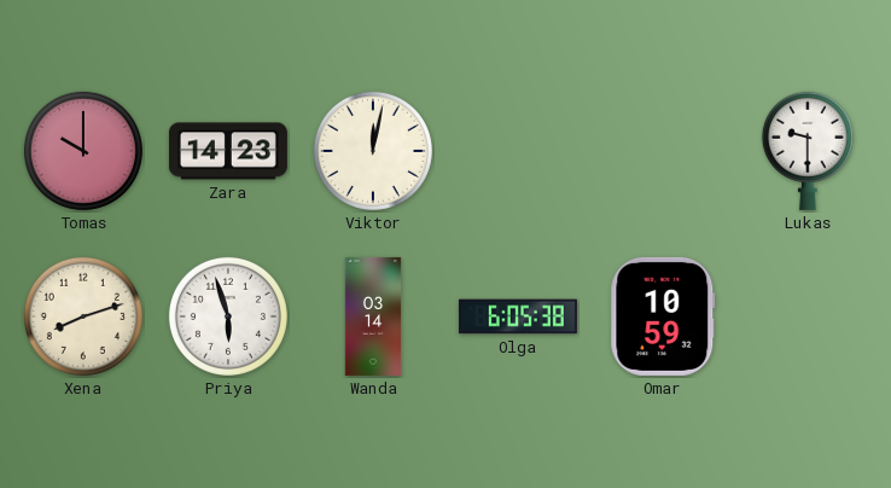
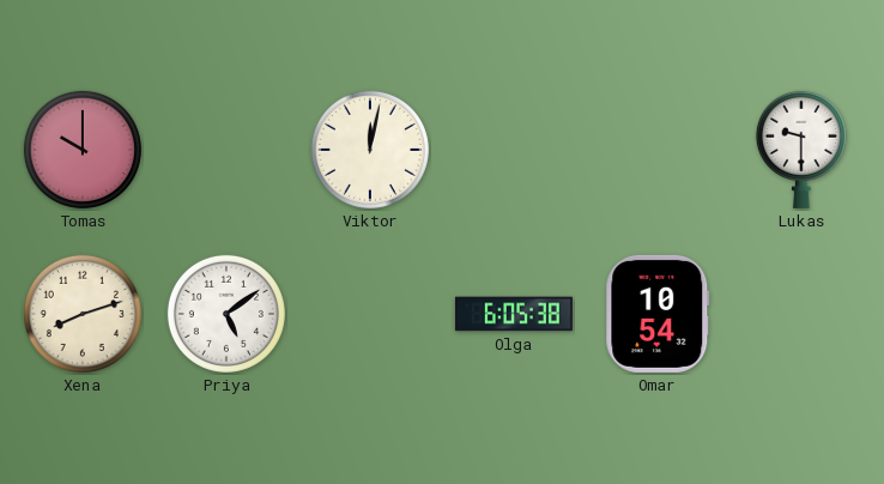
Zara: 14:23 -> none (228, 151)
Priya: 5:57 -> 5:09 (226, 314)
Wanda: 03:14 -> none (373, 316)
Omar: 10:59 -> 10:54 (658, 314)
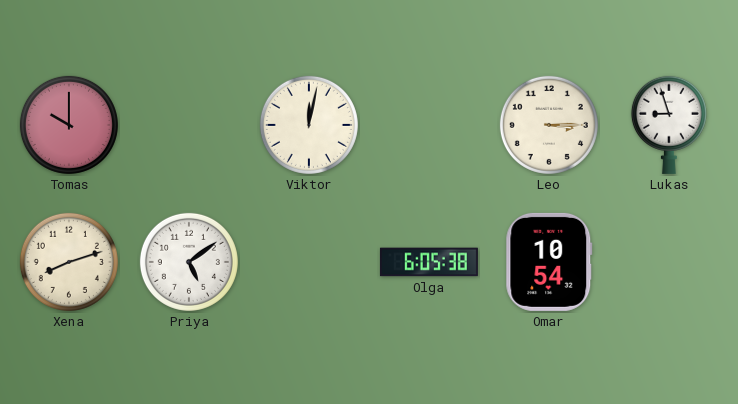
Leo: none -> 3:15 (549, 125)
Lukas: 9:30 -> 8:57 (669, 125)
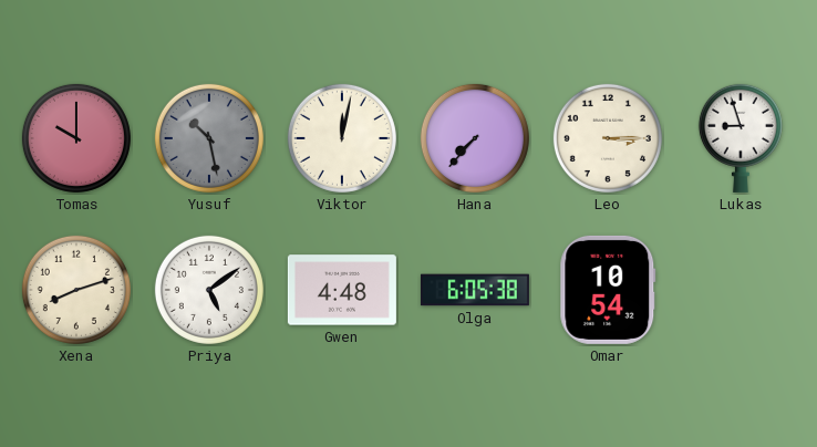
Yusuf: none -> 10:28 (209, 138)
Hana: none -> 7:37 (475, 138)
Gwen: none -> 4:48 (342, 290)
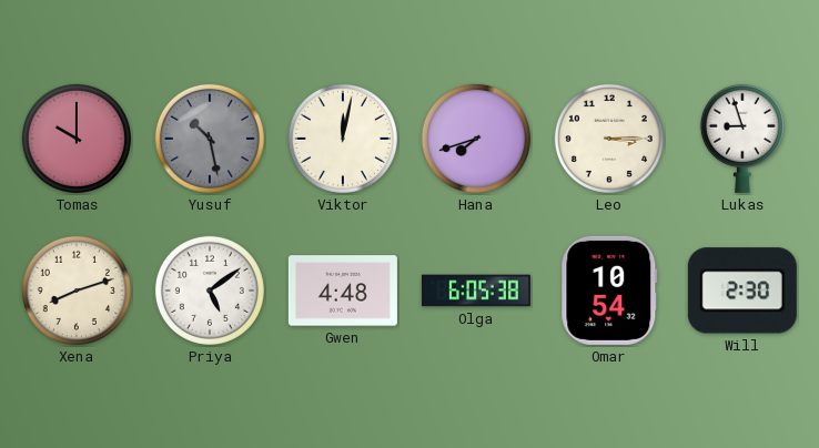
Hana: 7:37 -> 7:42 (476, 139)
Will: none -> 2:30 (742, 291)
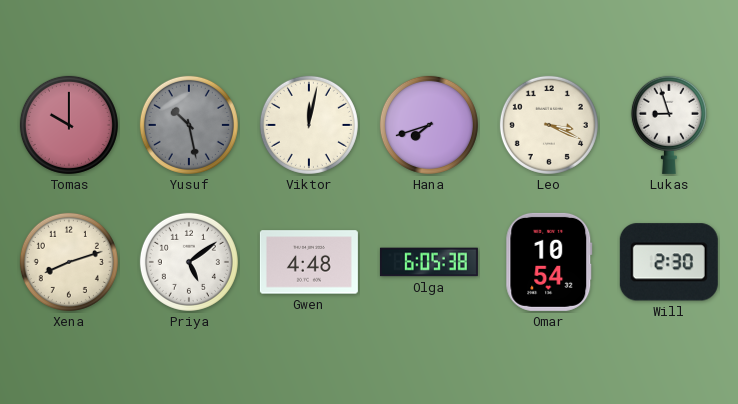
Leo: 3:15 -> 3:19 (549, 125)
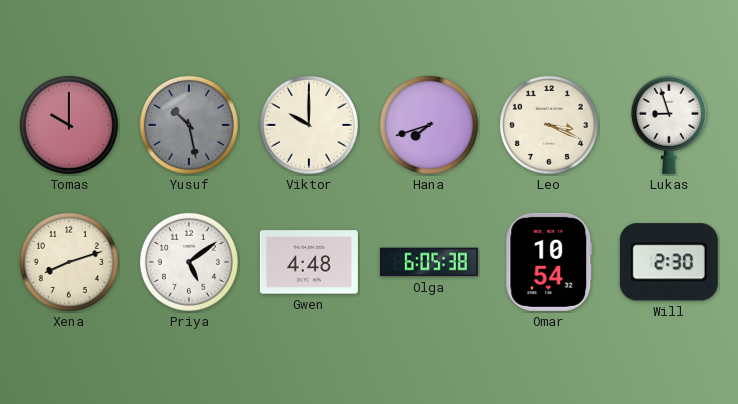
Viktor: 12:02 -> 10:00 (309, 125)
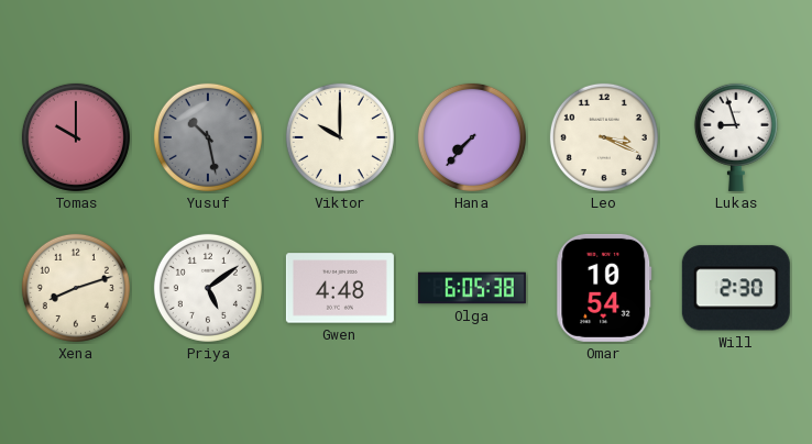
Hana: 7:42 -> 7:37 (472, 137)
